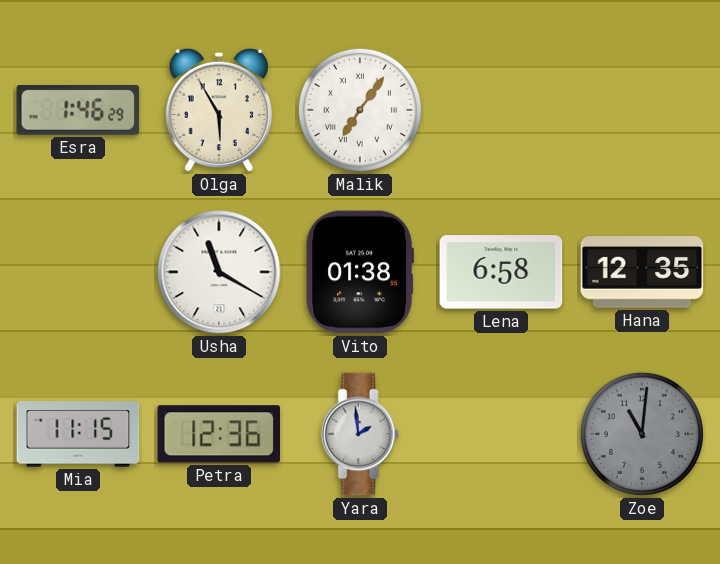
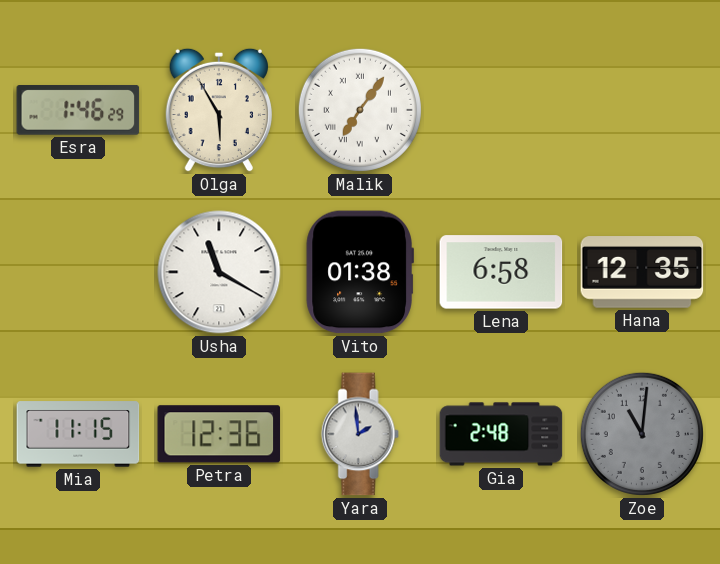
Gia: none -> 2:48 (501, 434)
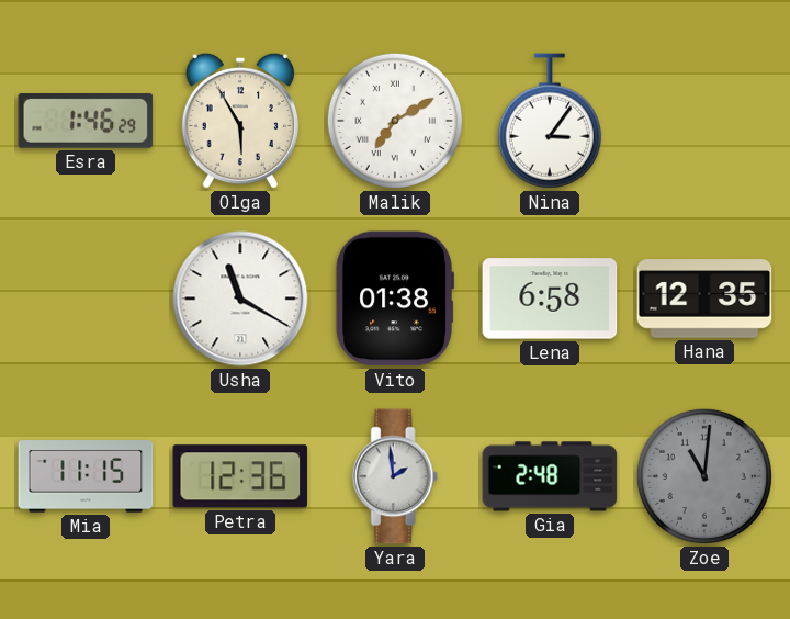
Malik: 7:06 -> 7:10 (395, 121)
Nina: none -> 3:06 (550, 121)
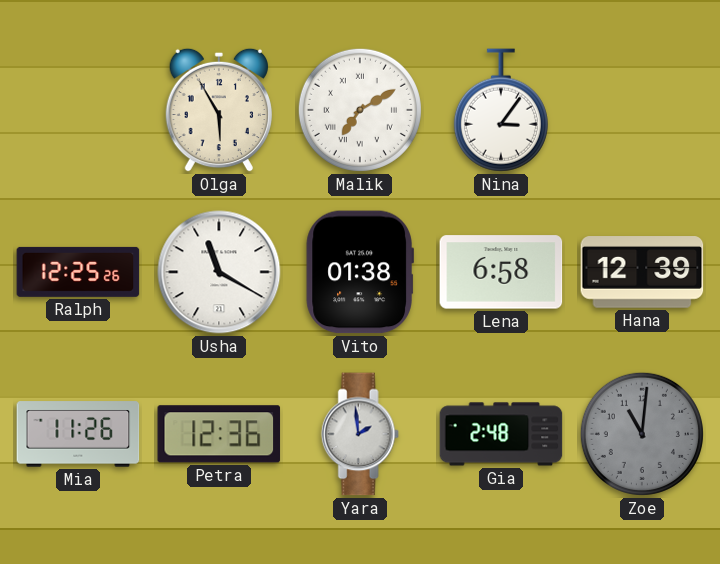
Esra: 1:46 -> none (86, 122)
Ralph: none -> 12:25 (78, 272)
Hana: 12:35 -> 12:39 (642, 272)
Mia: 11:15 -> 11:26 (78, 434)
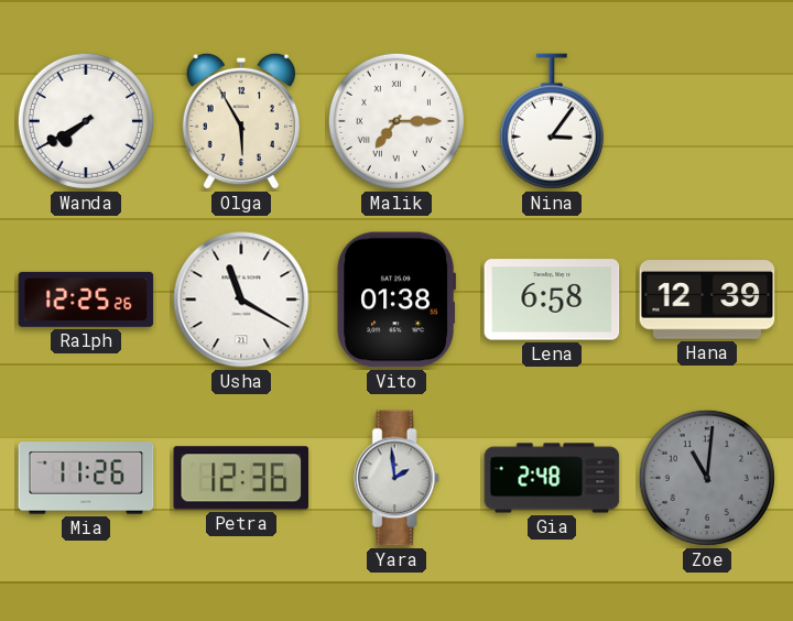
Wanda: none -> 7:40 (86, 121)
Malik: 7:10 -> 7:15 (397, 121)
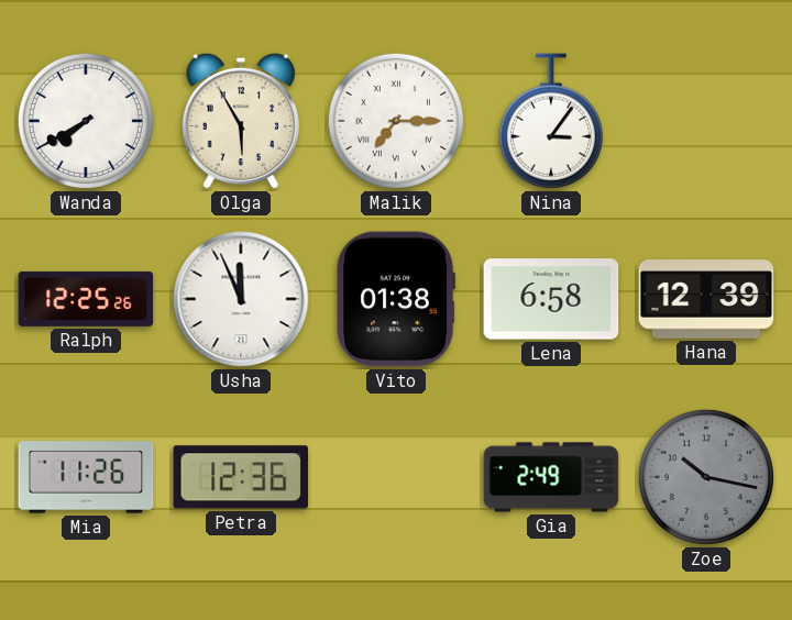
Usha: 11:20 -> 11:56 (241, 299)
Yara: 1:59 -> none (397, 478)
Gia: 2:48 -> 2:49 (551, 477)
Zoe: 11:01 -> 10:17 (706, 477)
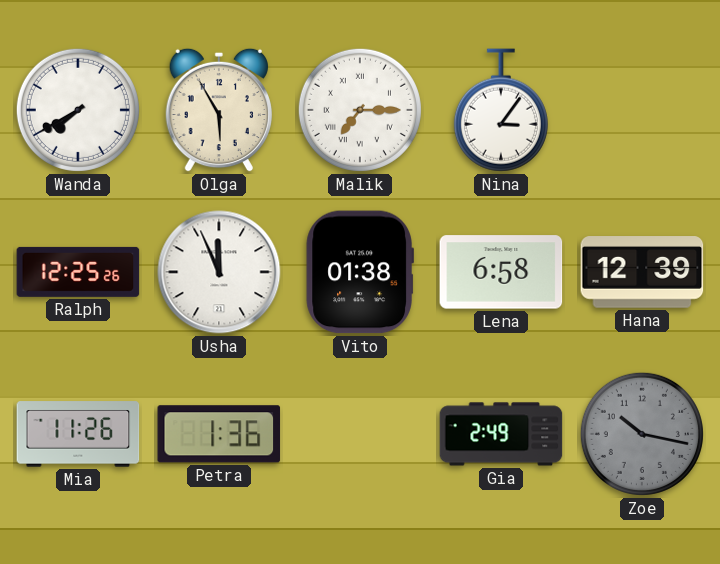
Petra: 12:36 -> 1:36 (219, 434)
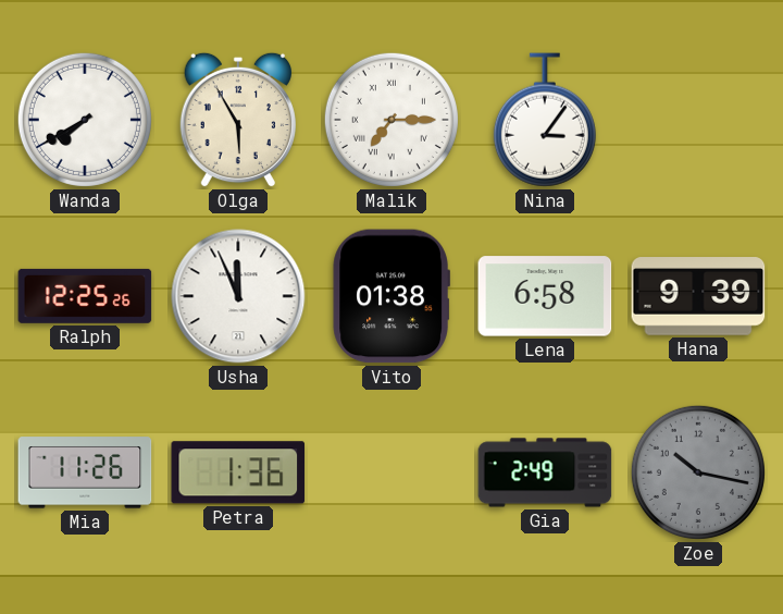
Hana: 12:39 -> 9:39 (698, 296)
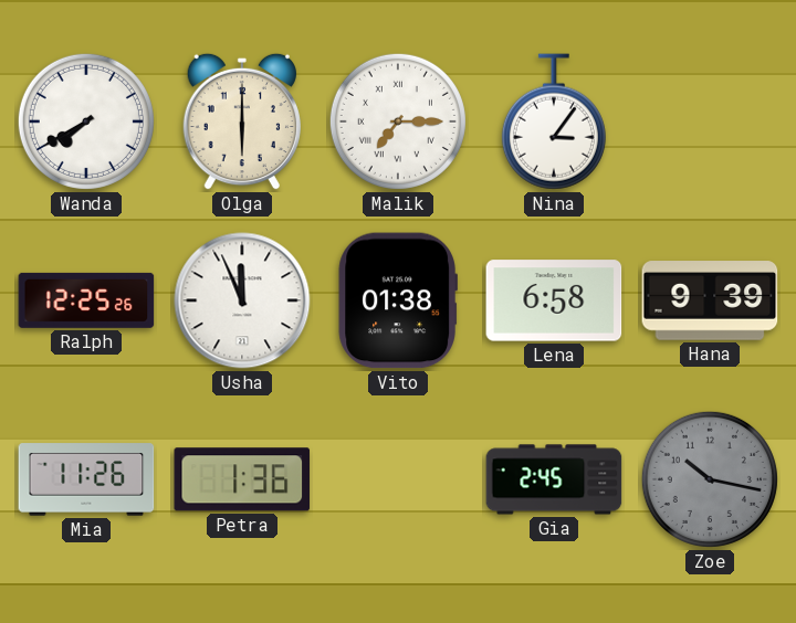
Olga: 5:55 -> 6:00 (242, 122)
Gia: 2:49 -> 2:45 (554, 479)
